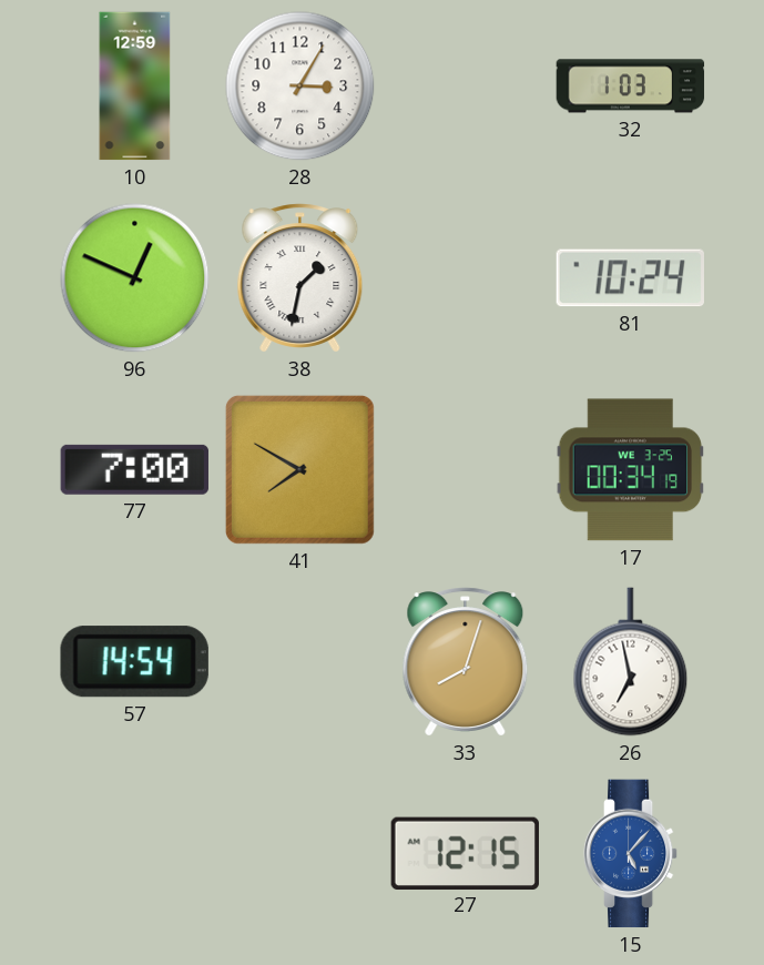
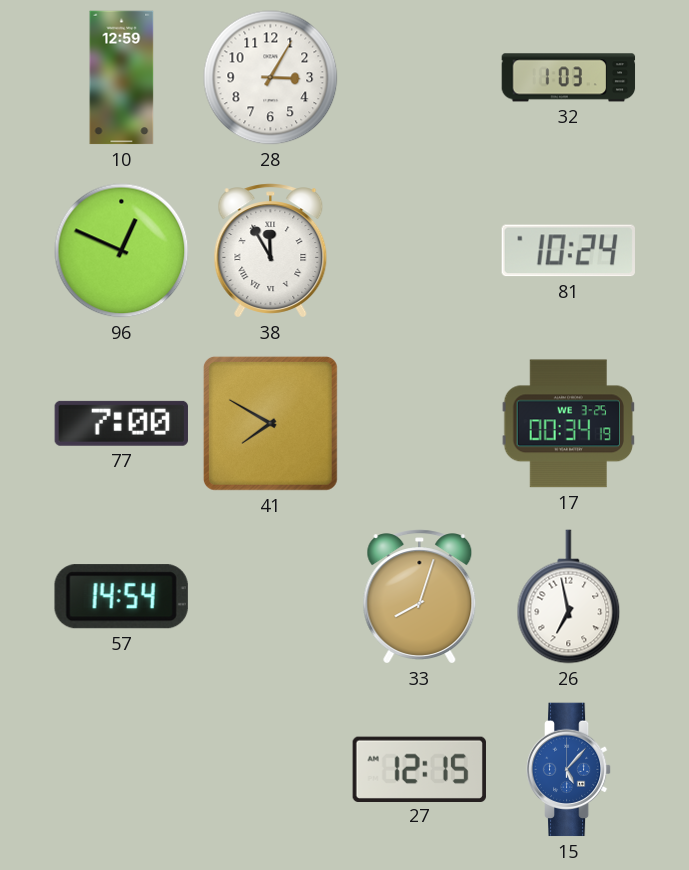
38: 1:32 -> 11:55 (271, 251)
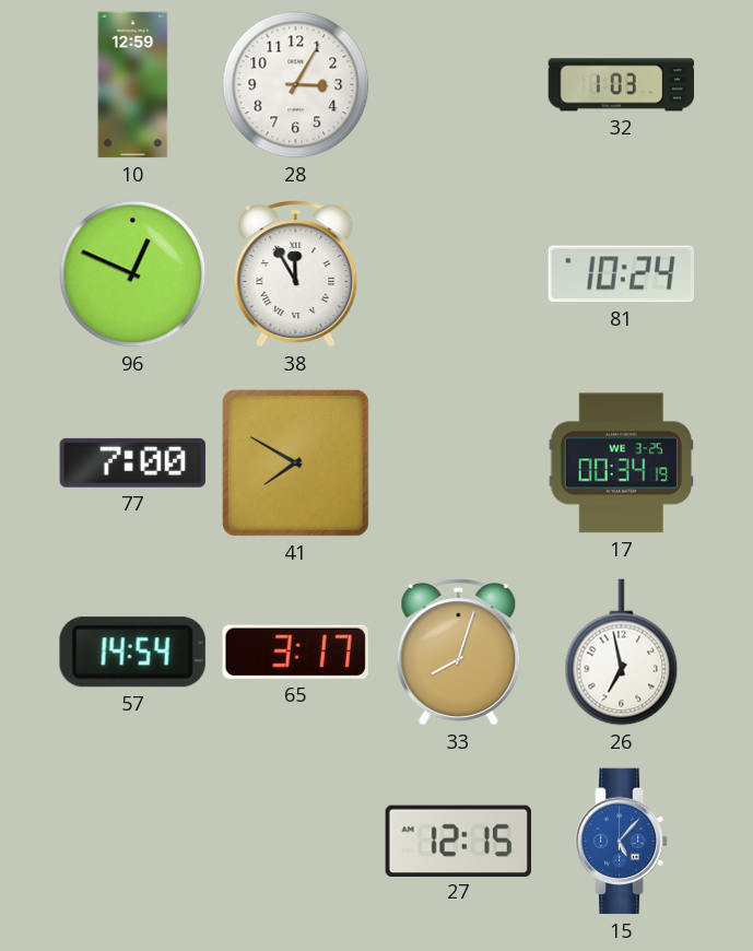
65: none -> 3:17 (295, 651)
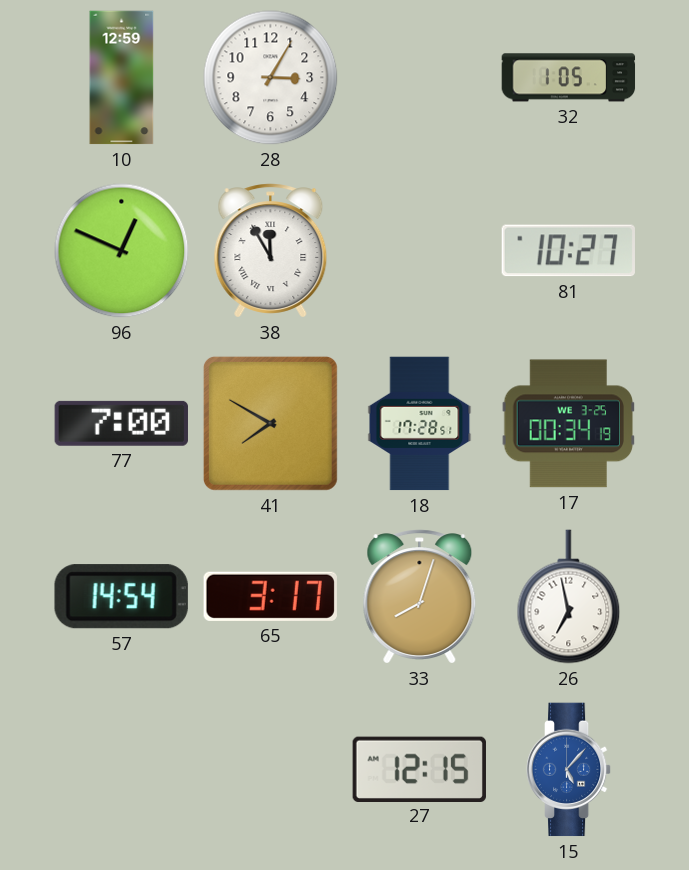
32: 1:03 -> 1:05 (569, 78)
81: 10:24 -> 10:27 (568, 251)
18: none -> 17:28 (420, 424)
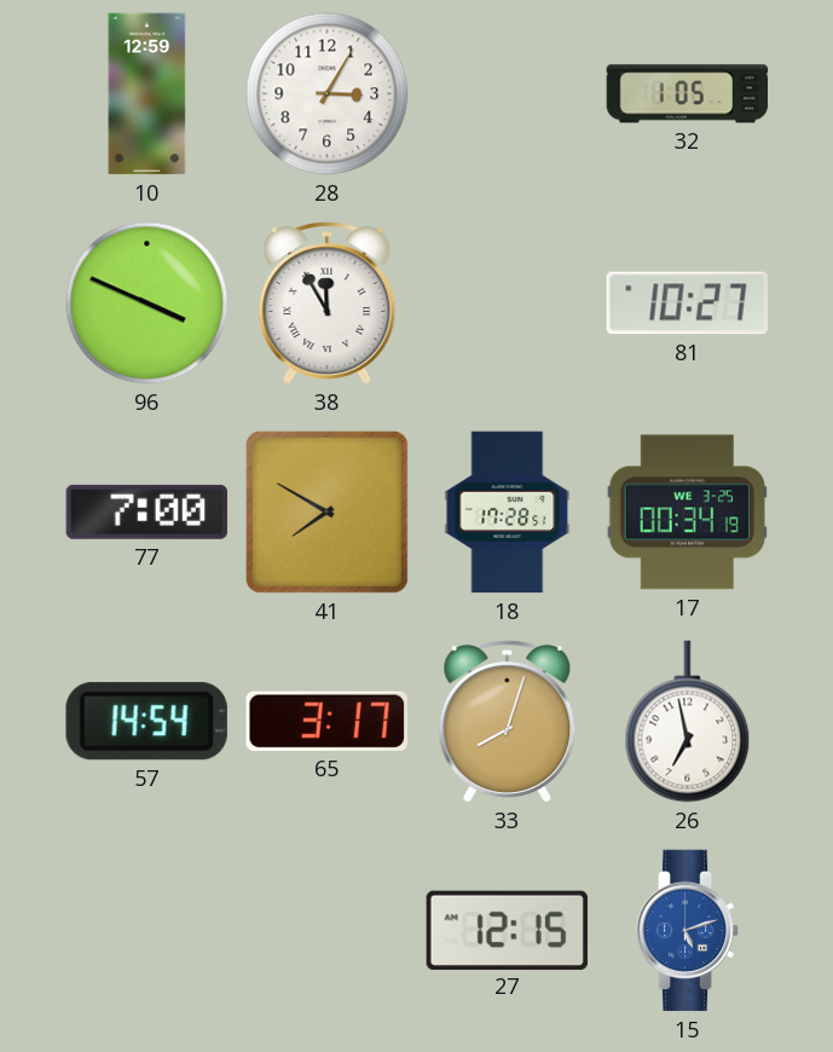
96: 12:49 -> 3:49 (147, 304)
15: 5:07 -> 5:12 (688, 931)
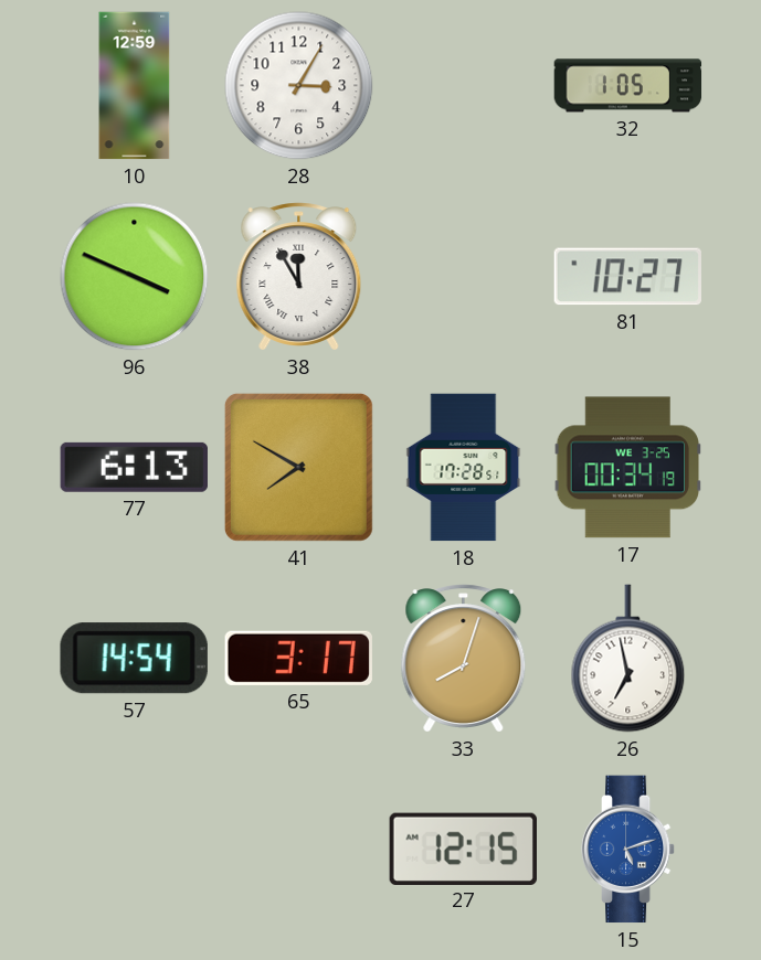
77: 7:00 -> 6:13 (134, 467)
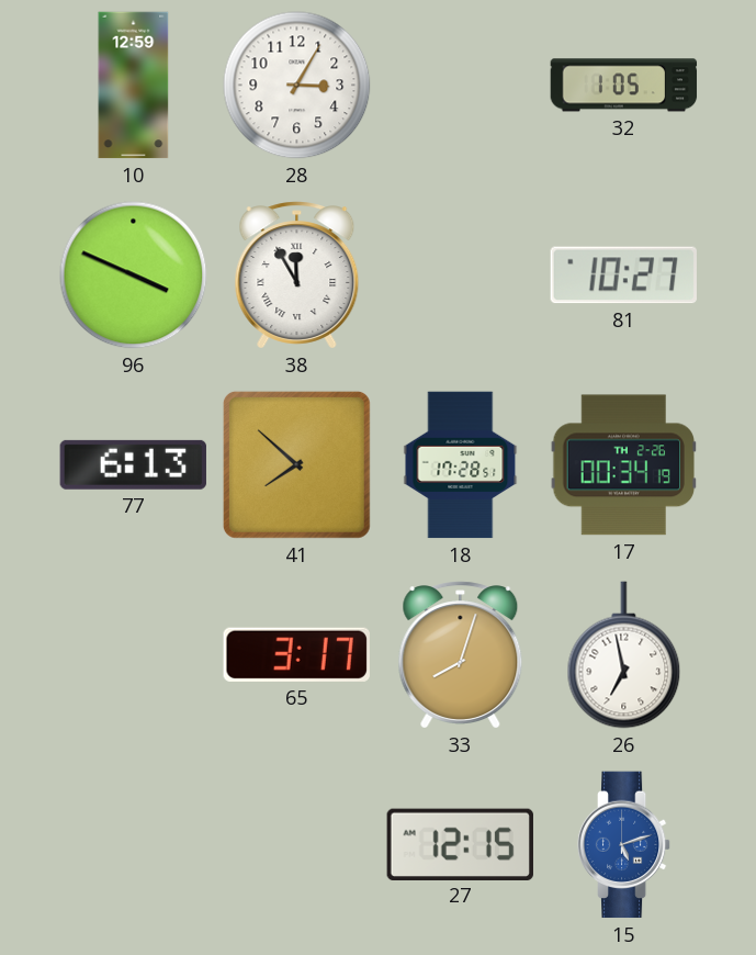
41: 7:50 -> 7:52 (296, 464)
17 date: WE 3-25 -> TH 2-26 (623, 465)
57: 14:54 -> none (134, 659)
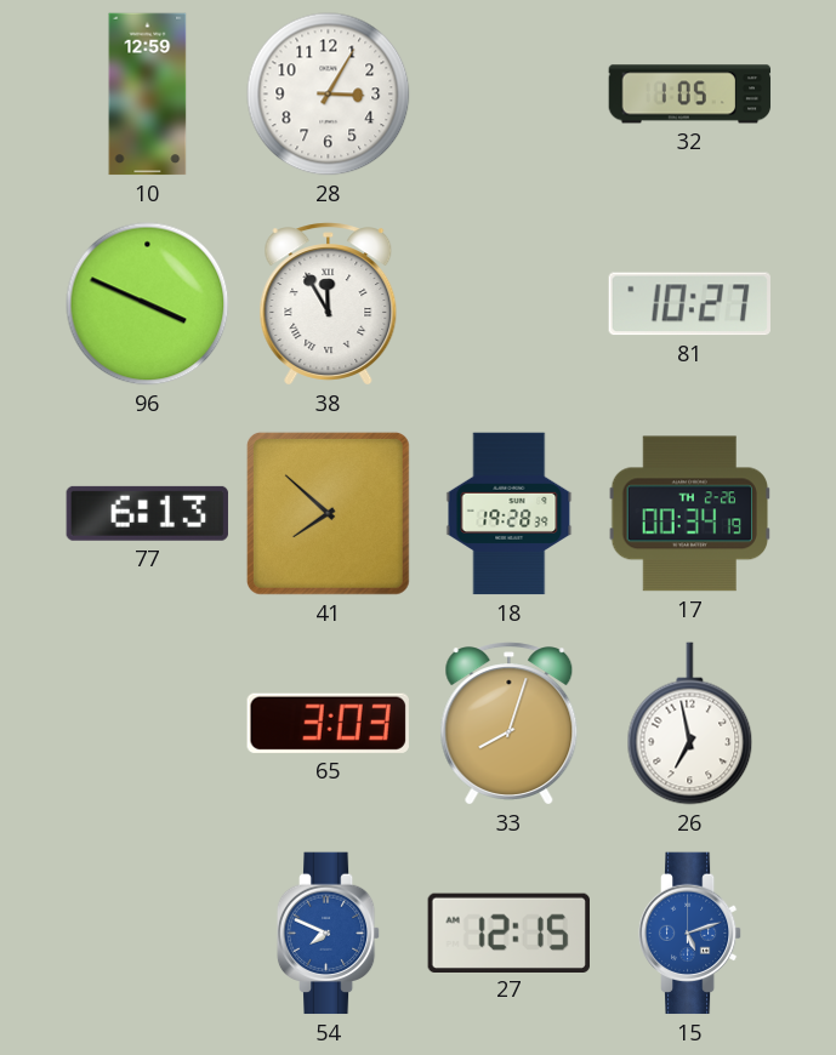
18: 17:28 -> 19:28 (510, 514)
65: 3:17 -> 3:03 (328, 723)
54: none -> 7:49 (329, 934)
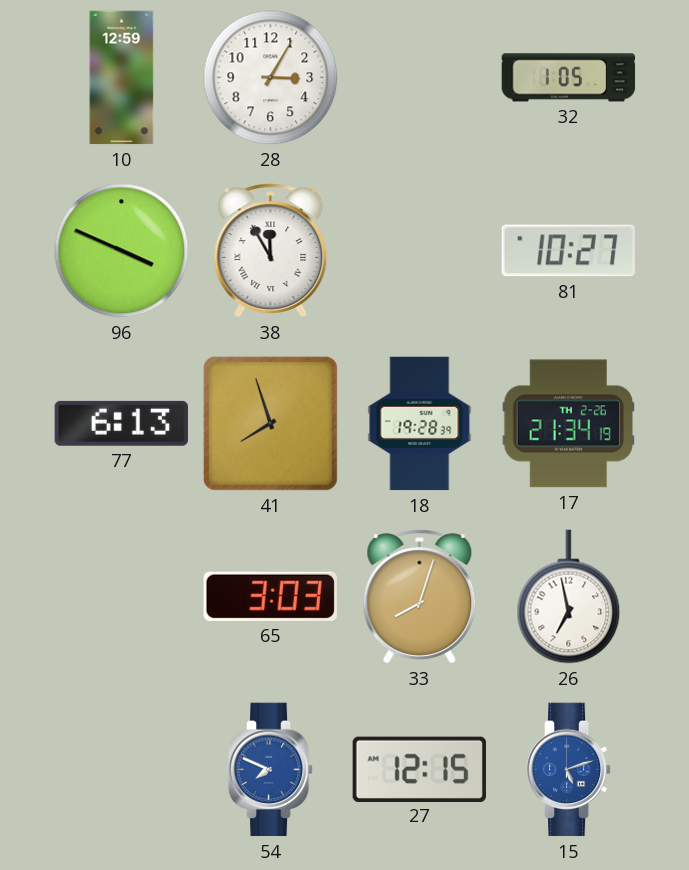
41: 7:52 -> 7:57 (270, 423)
17: 00:34 -> 21:34 (568, 424)
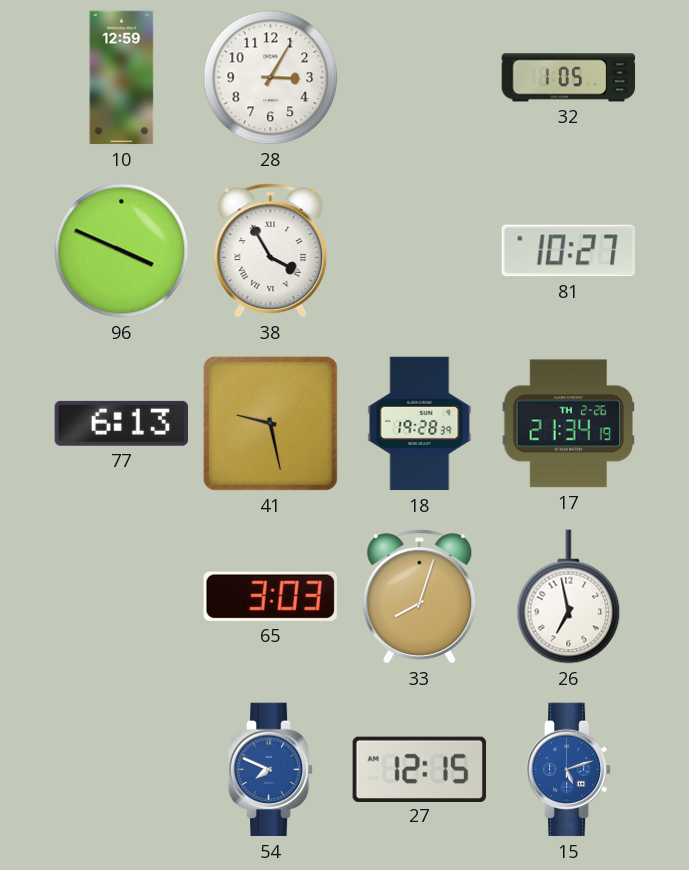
38: 11:55 -> 3:55 (271, 251)
41: 7:57 -> 9:28 (270, 423)
